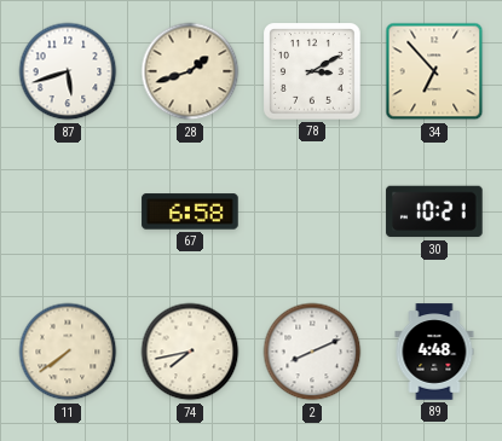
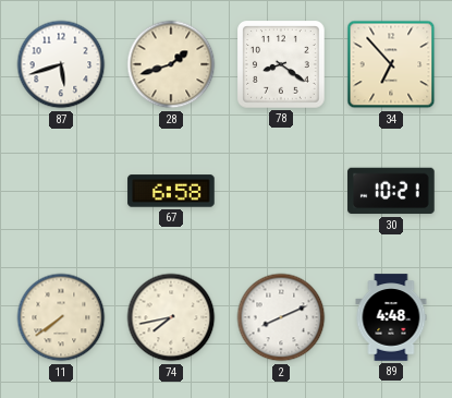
78: 3:10 -> 8:21 (282, 65)
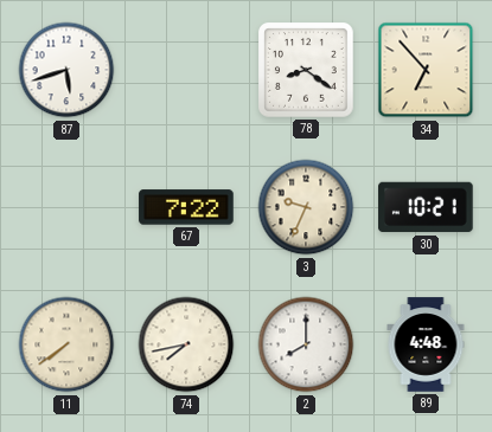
28: 1:42 -> none (171, 64)
67: 6:58 -> 7:22 (186, 207)
3: none -> 9:34 (306, 207)
2: 8:11 -> 8:00 (306, 344)
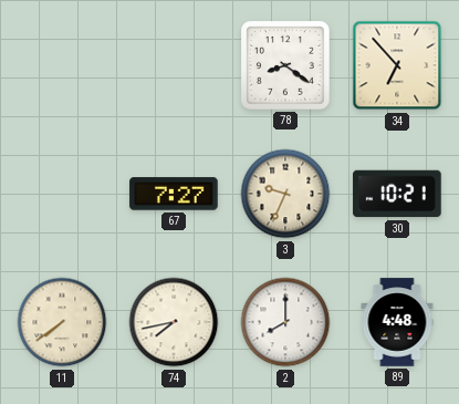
87: 5:42 -> none (66, 70)
67: 7:22 -> 7:27 (174, 194)
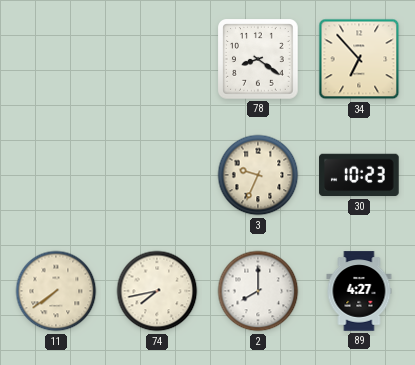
67: 7:27 -> none (174, 194)
30: 10:21 -> 10:23 (359, 175)
89: 4:48 -> 4:27 (359, 291)
